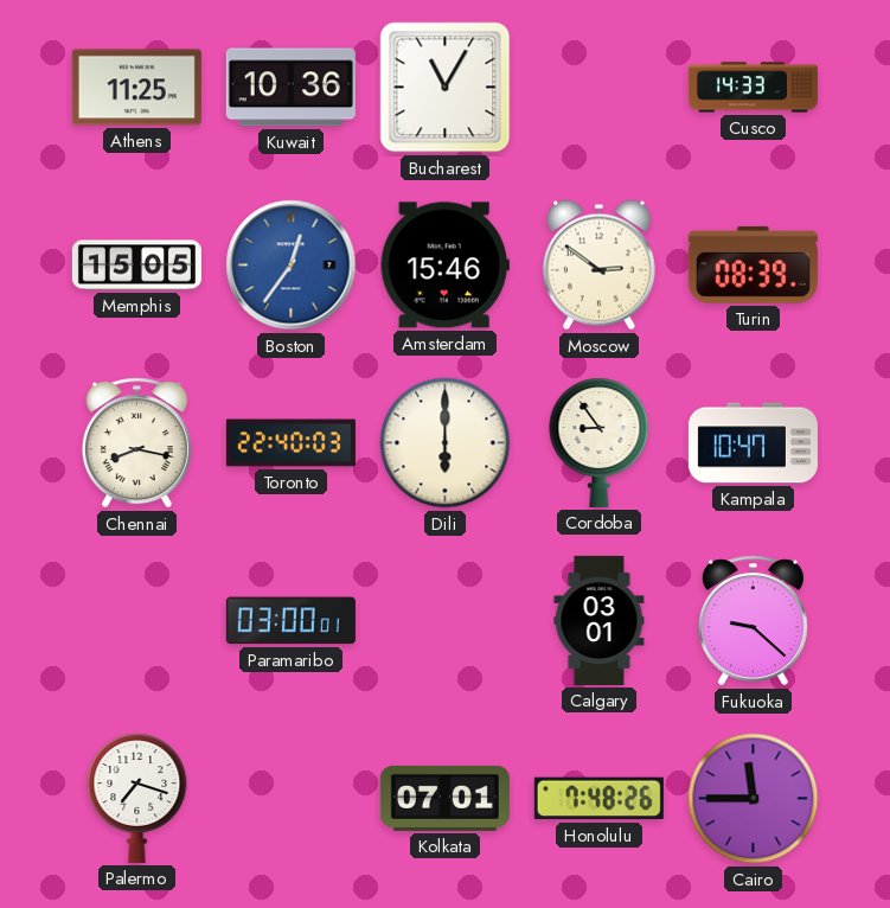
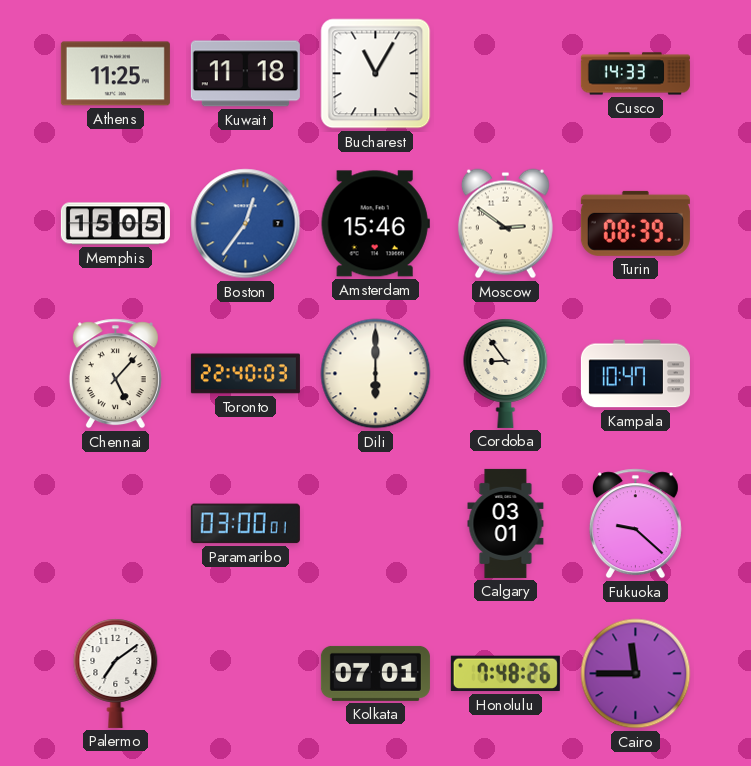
Kuwait: 10:36 -> 11:18 (245, 74)
Chennai: 8:17 -> 5:07 (115, 374)
Palermo: 7:18 -> 7:09 (116, 673)
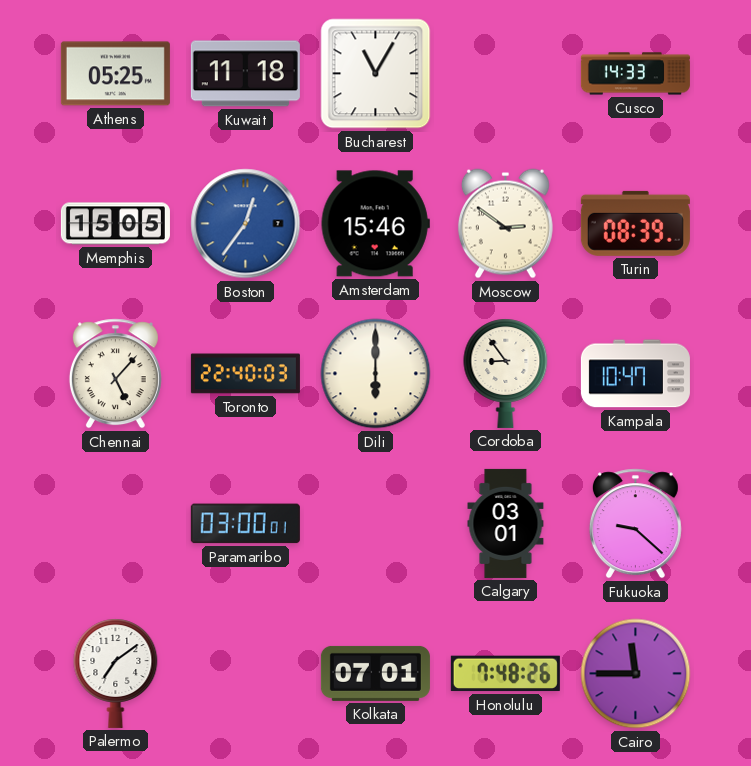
Athens: 11:25 -> 05:25 (115, 74)
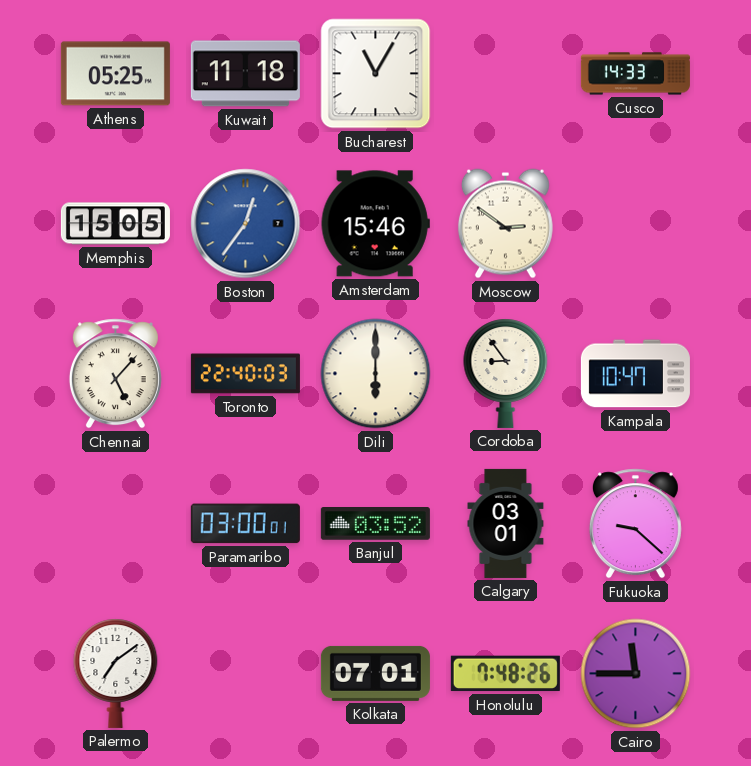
Turin: 08:39 -> none (635, 223)
Banjul: none -> 03:52 (375, 524)
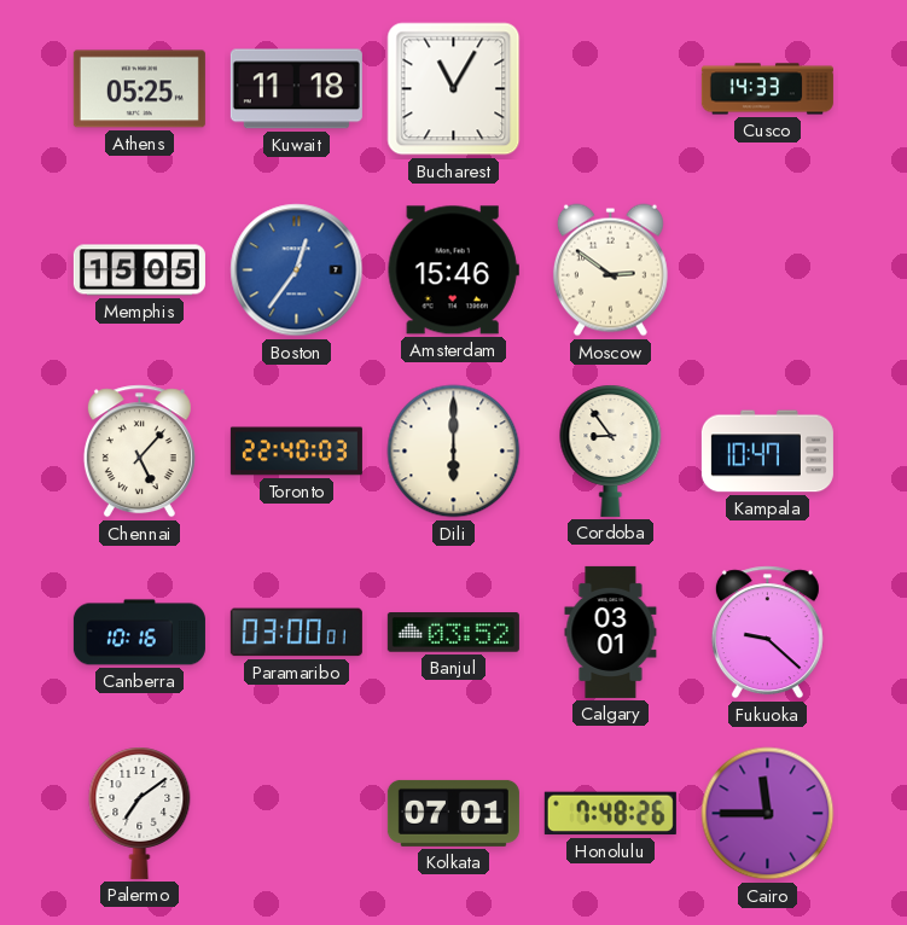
Canberra: none -> 10:16 (139, 633)
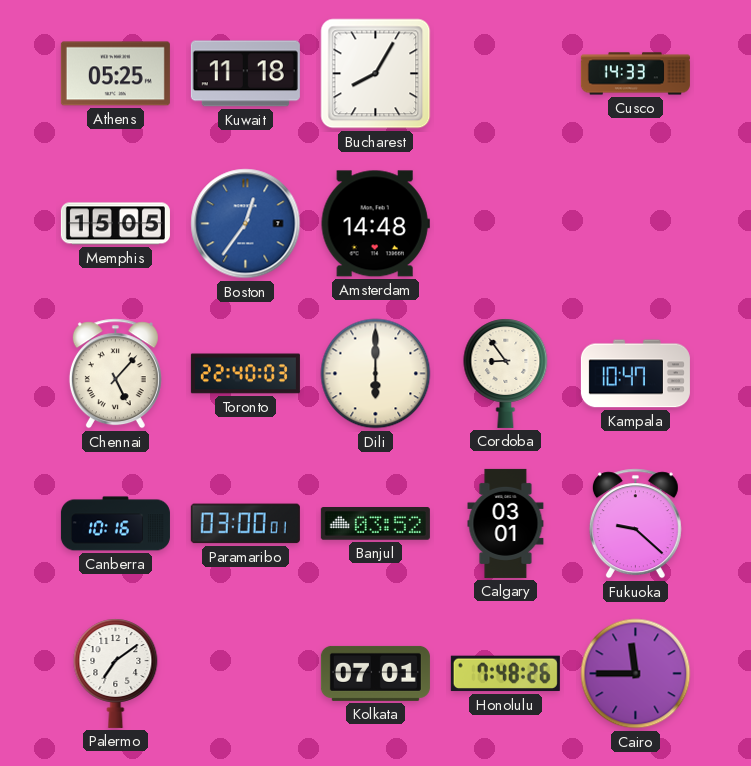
Bucharest: 11:05 -> 8:05 (376, 74)
Amsterdam: 15:46 -> 14:48 (375, 224)
Moscow: 2:51 -> none (610, 270)
